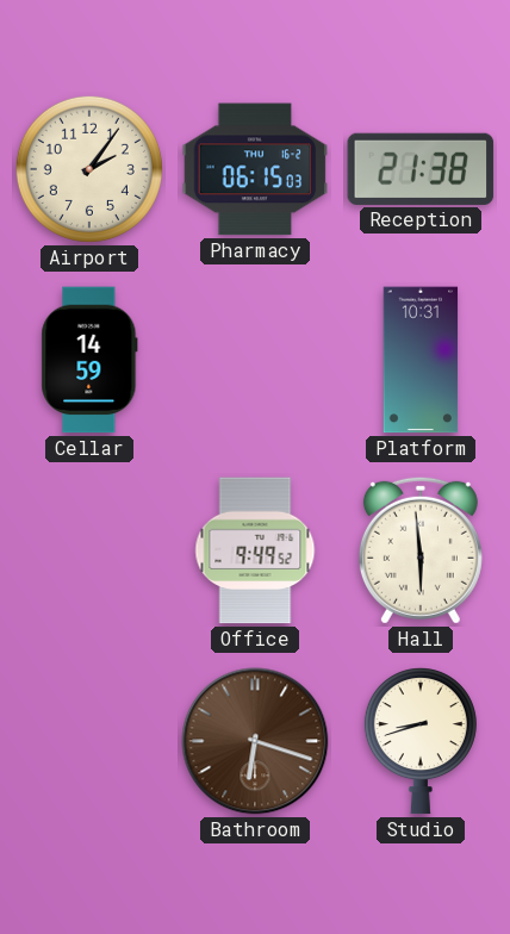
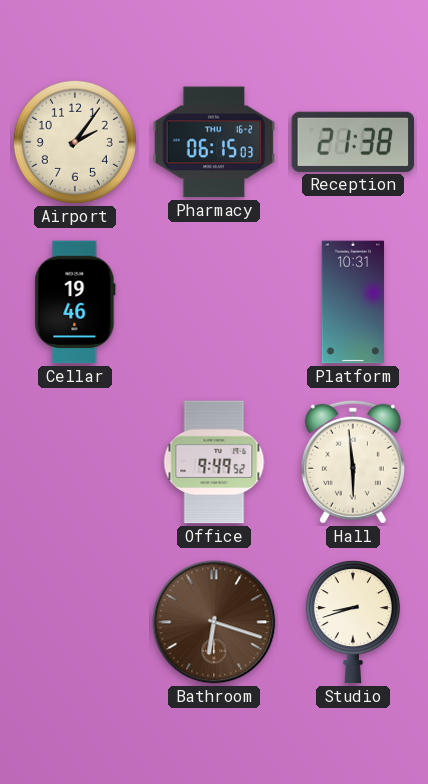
Cellar: 14:59 -> 19:46 (75, 302)
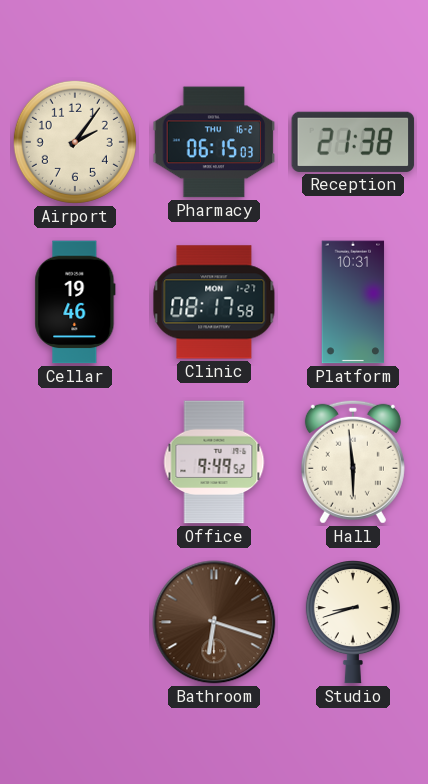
Clinic: none -> 08:17 (214, 302)
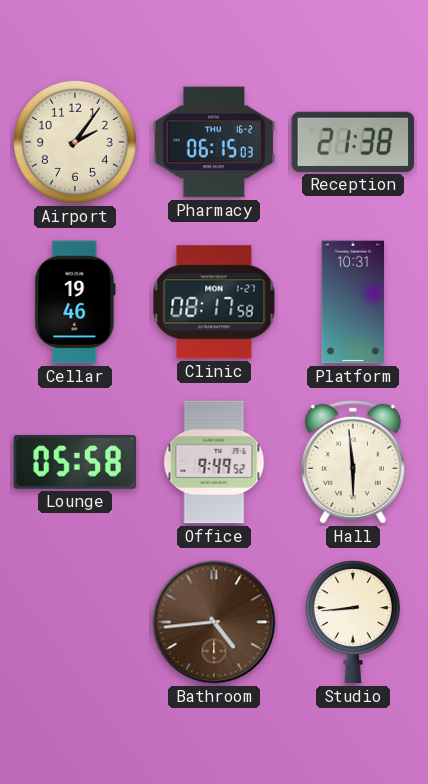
Lounge: none -> 05:58 (75, 462)
Bathroom: 6:18 -> 4:44 (214, 622)
Studio: 8:42 -> 8:44 (353, 622)
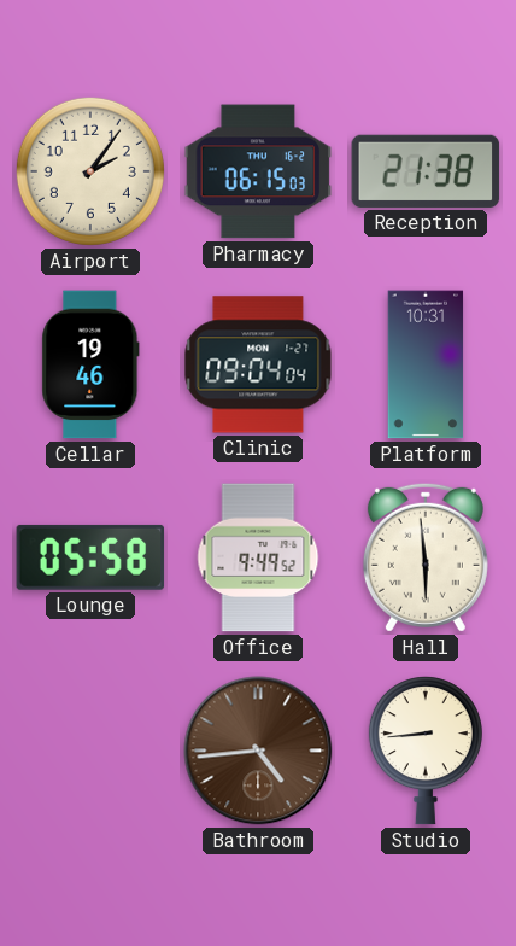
Clinic: 08:17 -> 09:04 (258, 364)
